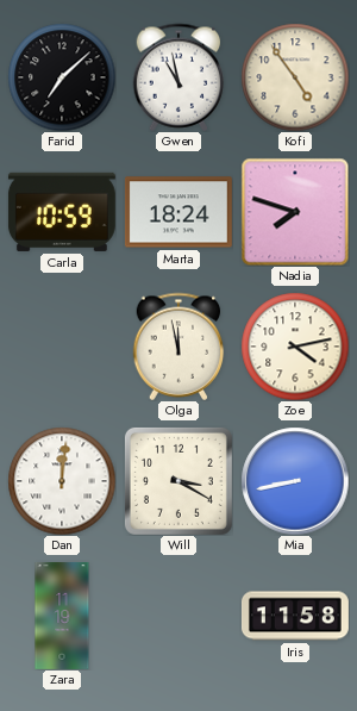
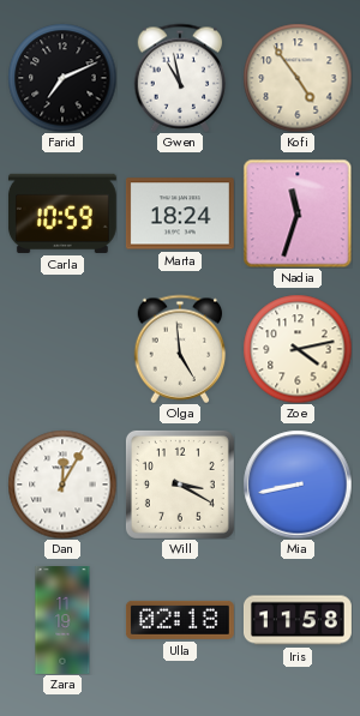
Farid: 7:08 -> 7:11 (62, 78)
Nadia: 7:48 -> 11:33 (298, 213)
Olga: 11:58 -> 4:59 (180, 349)
Dan: 12:01 -> 12:05 (62, 485)
Ulla: none -> 02:18 (180, 620)
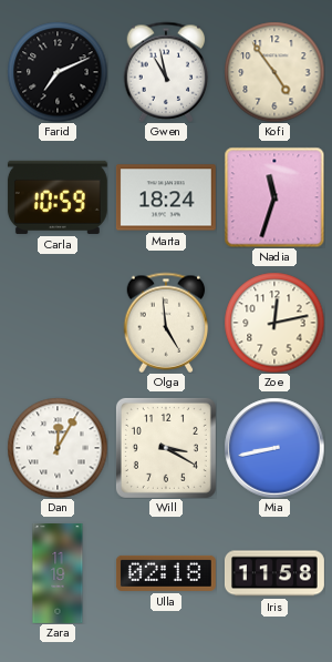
Zoe: 4:13 -> 12:13 (274, 323)
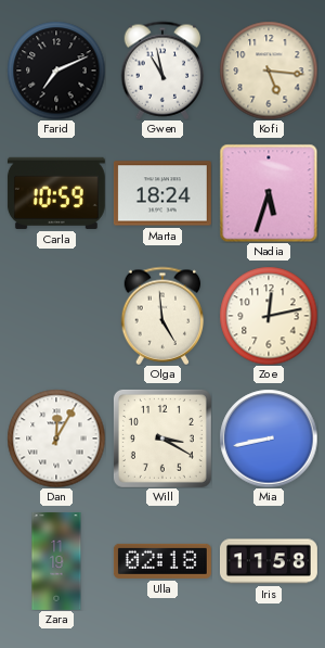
Kofi: 4:54 -> 5:16 (269, 71)
Nadia: 11:33 -> 5:33 (269, 193)
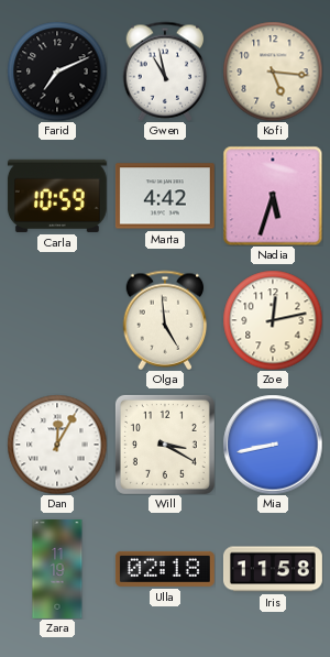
Marta: 18:24 -> 4:42 (165, 196)
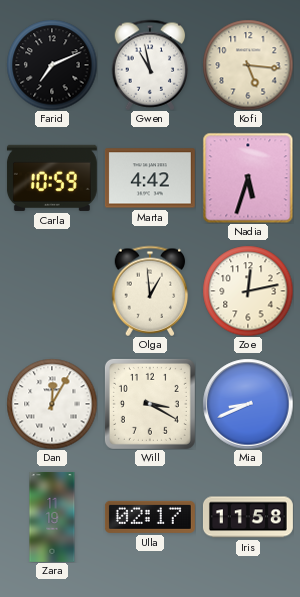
Olga: 4:59 -> 12:59 (150, 291)
Mia: 8:43 -> 8:41 (248, 404)
Ulla: 02:18 -> 02:17 (150, 517)
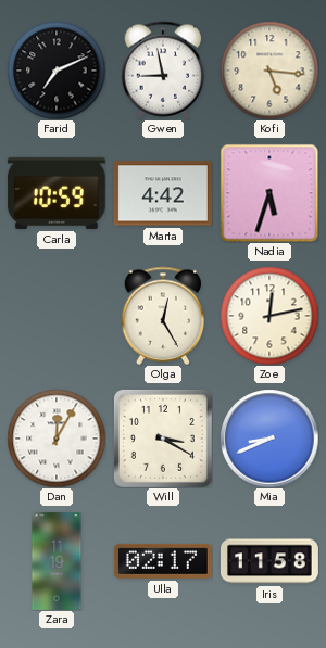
Gwen: 10:58 -> 8:58 (163, 71)
Olga: 12:59 -> 12:25 (163, 316)
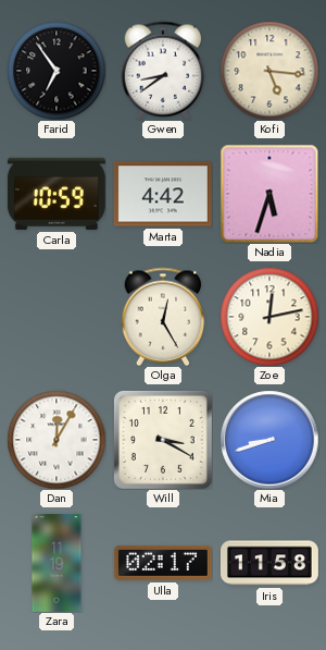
Farid: 7:11 -> 6:54 (57, 71)
Gwen: 8:58 -> 8:39 (163, 71)
Mia: 8:41 -> 8:42 (269, 440)
